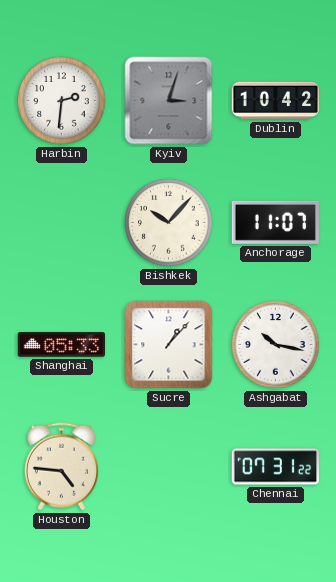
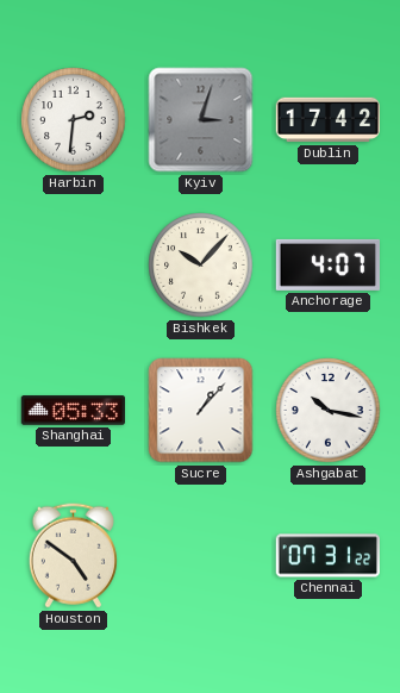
Dublin: 10:42 -> 17:42 (327, 120)
Anchorage: 11:07 -> 4:07 (327, 264)
Houston: 4:46 -> 4:51 (73, 556)
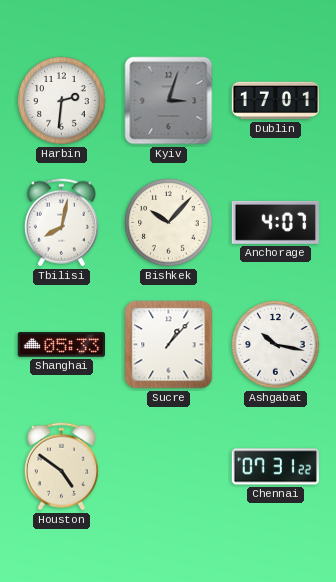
Dublin: 17:42 -> 17:01 (275, 101)
Tbilisi: none -> 8:02 (61, 223)
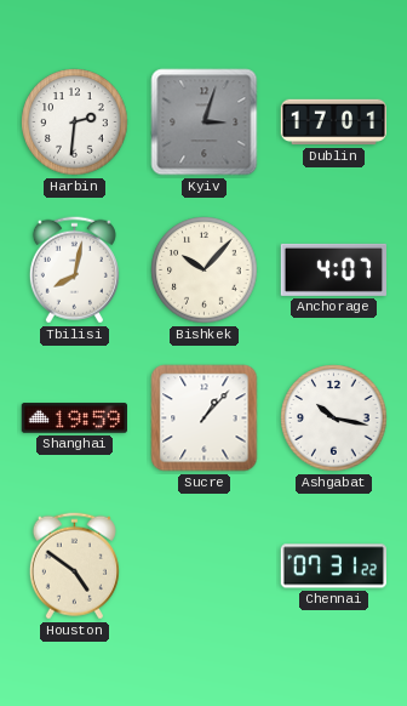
Shanghai: 05:33 -> 19:59 (74, 419)
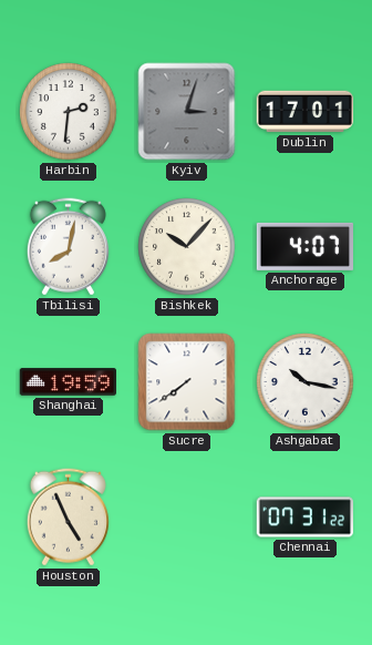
Sucre: 1:07 -> 7:39 (187, 382)
Houston: 4:51 -> 4:56 (68, 518)
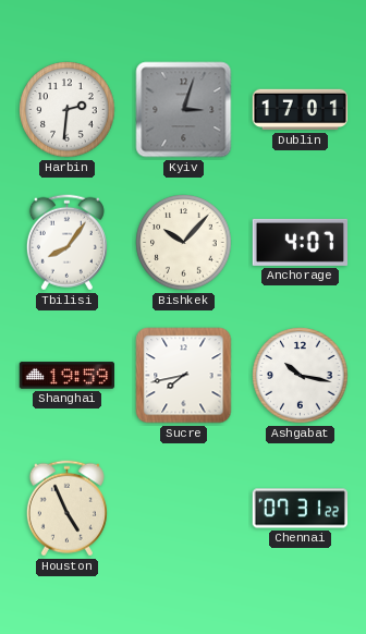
Tbilisi: 8:02 -> 8:06 (66, 243)
Sucre: 7:39 -> 7:43 (184, 376)
